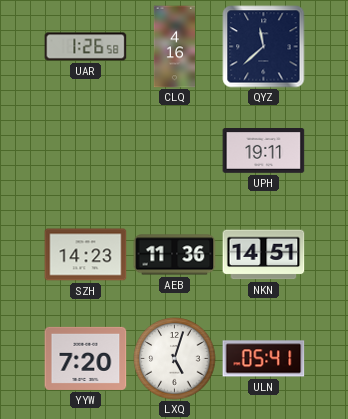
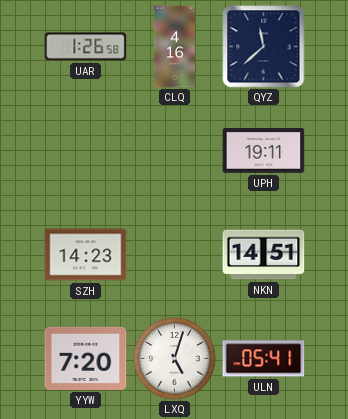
AEB: 11:36 -> none (175, 255)
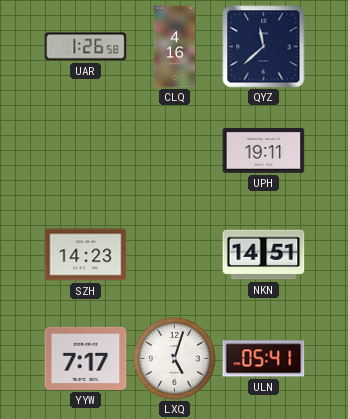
YYW: 7:20 -> 7:17 (86, 358)
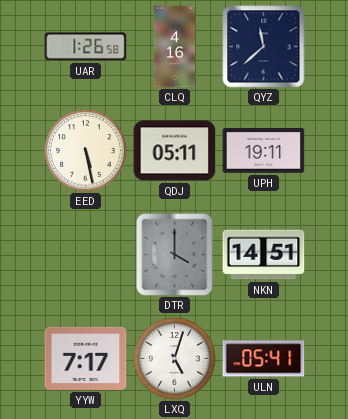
EED: none -> 5:28 (86, 151)
QDJ: none -> 05:11 (175, 151)
SZH: 14:23 -> none (86, 255)
DTR: none -> 4:00 (175, 255)
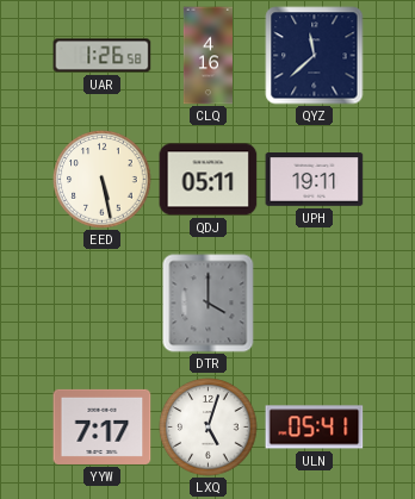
NKN: 14:51 -> none (264, 255)
